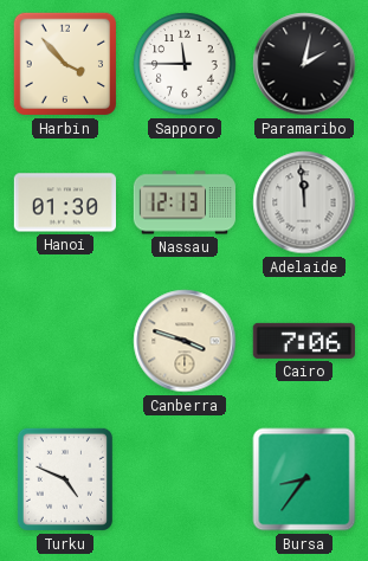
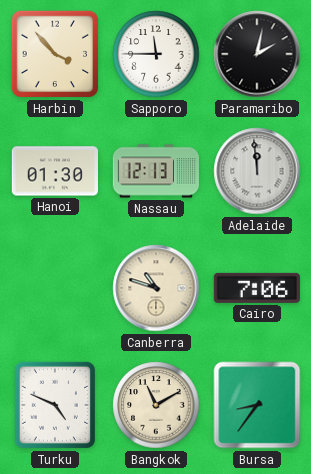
Canberra: 3:48 -> 10:48 (156, 288)
Bangkok: none -> 11:10 (156, 405)
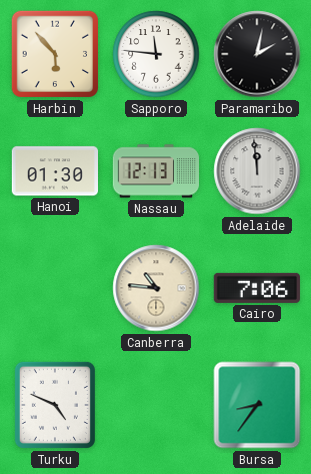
Harbin: 3:53 -> 5:53 (55, 54)
Sapporo: 11:45 -> 11:46 (156, 54)
Canberra: 10:48 -> 10:46 (156, 288)
Bangkok: 11:10 -> none (156, 405)
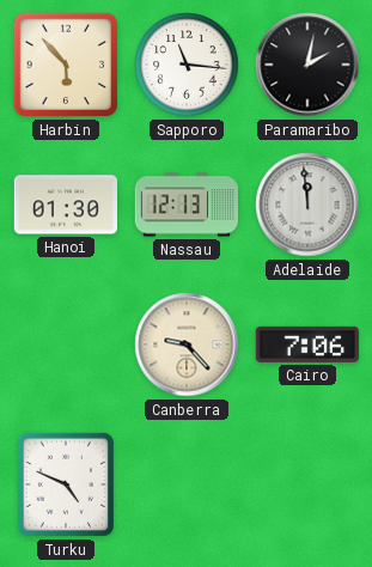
Sapporo: 11:46 -> 11:16 (187, 65)
Canberra: 10:46 -> 9:23 (187, 345)
Bursa: 8:36 -> none (257, 405)
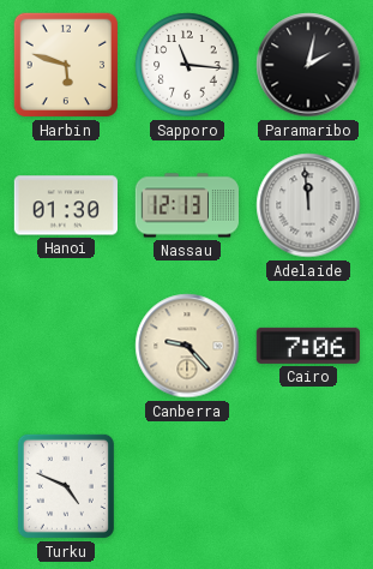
Harbin: 5:53 -> 5:48 (66, 65)
